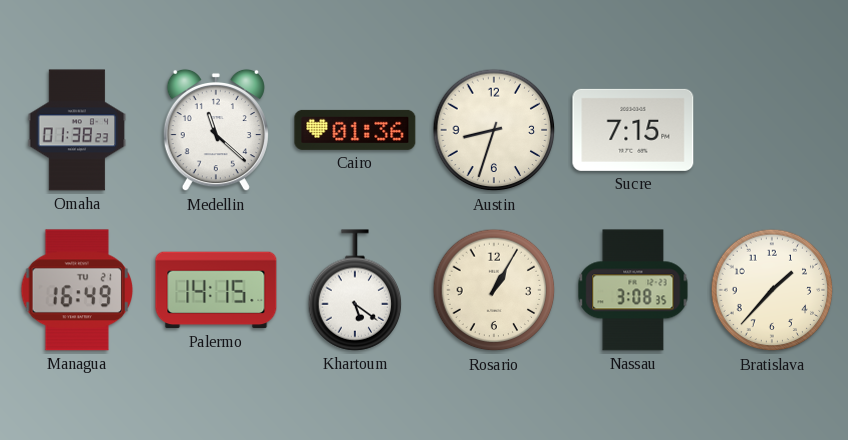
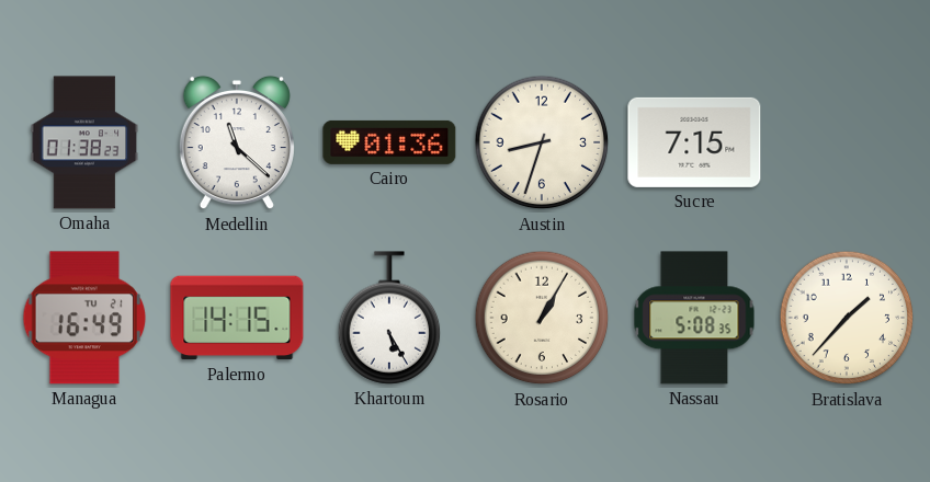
Khartoum: 5:21 -> 5:25 (389, 318)
Nassau: 3:08 -> 5:08 (694, 318)
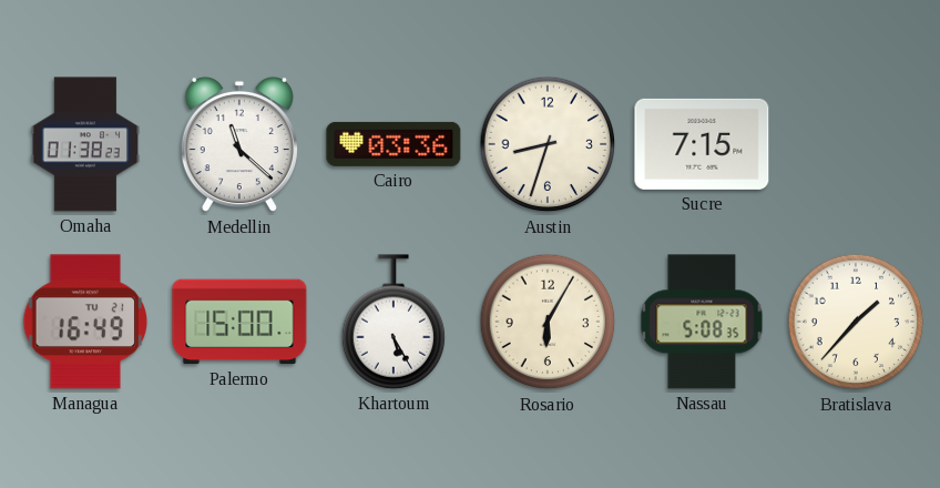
Cairo: 01:36 -> 03:36 (394, 144)
Palermo: 14:15 -> 15:00 (239, 322)
Rosario: 1:05 -> 6:05 (548, 322)
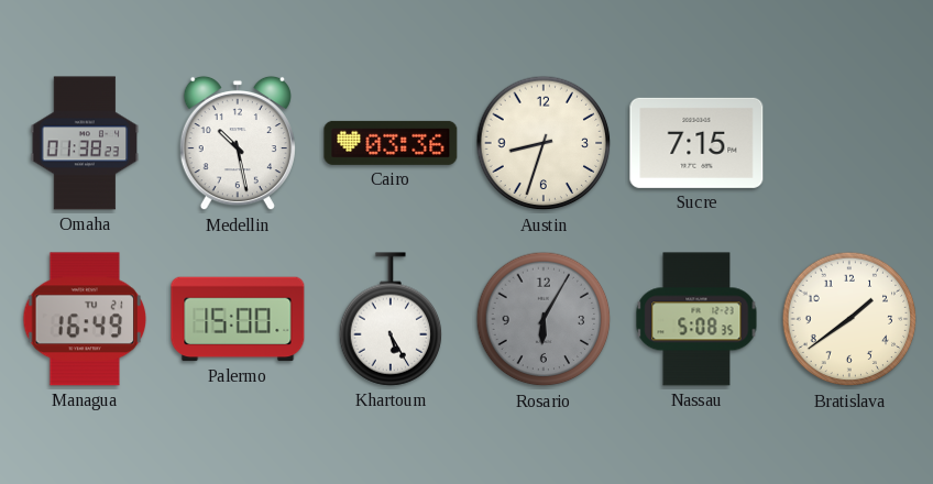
Medellin: 11:22 -> 10:28 (238, 143)
Rosario dial: cream -> grey (544, 319)
Bratislava: 1:37 -> 1:39 (849, 319)
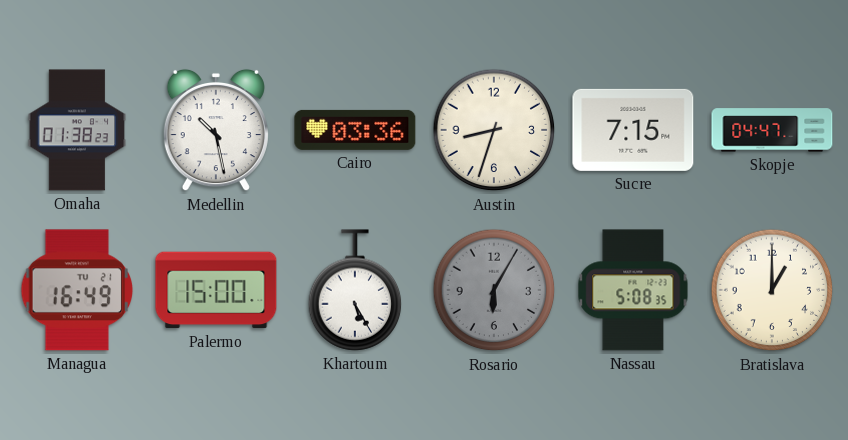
Skopje: none -> 04:47 (772, 130)
Bratislava: 1:39 -> 1:00 (772, 290)
